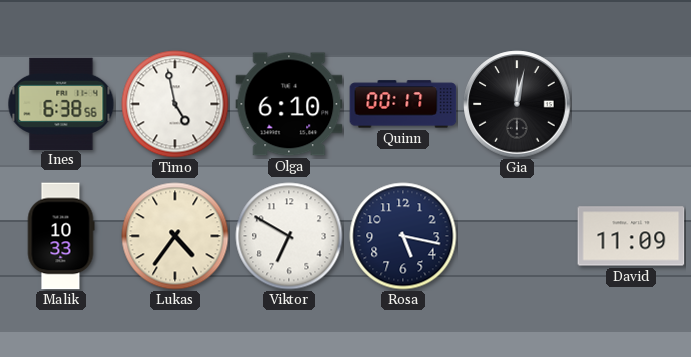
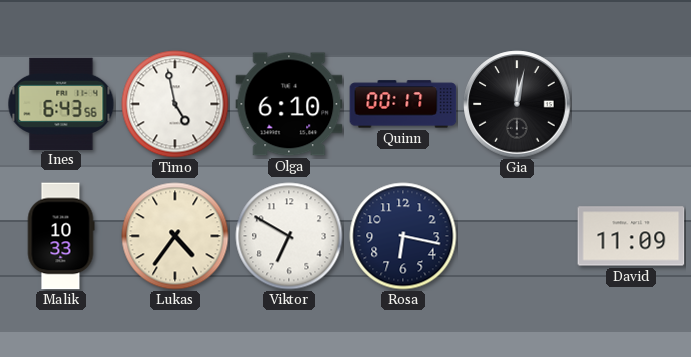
Ines: 6:38 -> 6:43 (61, 103)
Rosa: 5:17 -> 6:17 (403, 236)
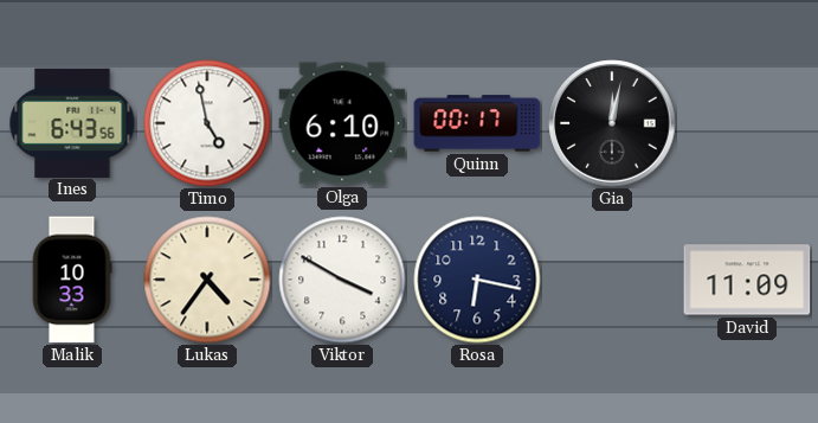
Viktor: 6:50 -> 3:50 (342, 280)
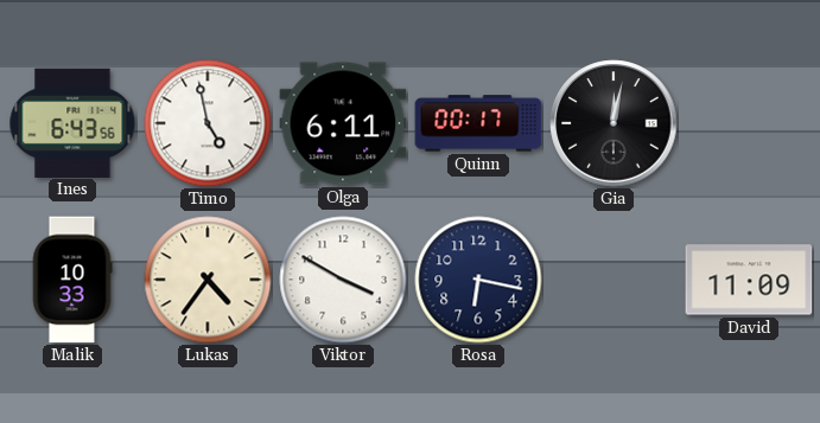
Olga: 6:10 -> 6:11 (343, 123)
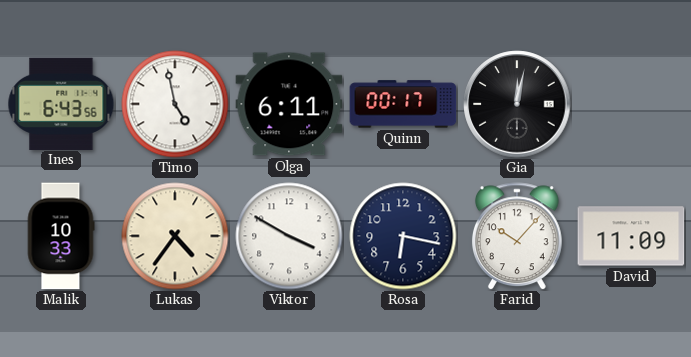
Farid: none -> 10:07 (517, 236)
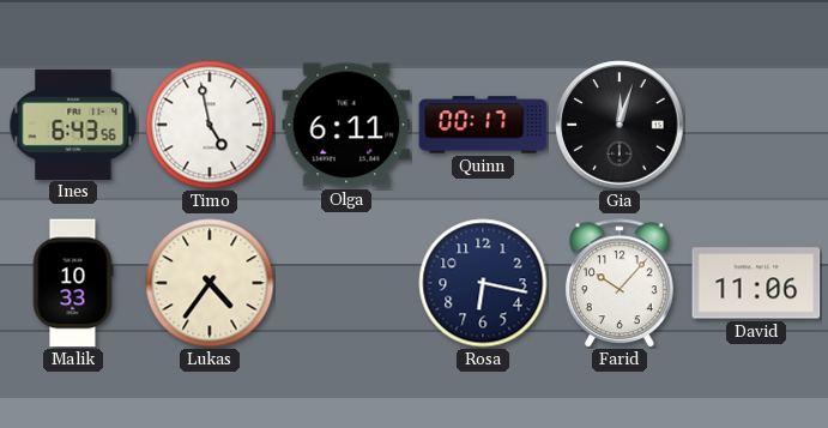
Gia: 12:02 -> 12:03 (620, 125)
Viktor: 3:50 -> none (289, 236)
David: 11:09 -> 11:06 (756, 283)
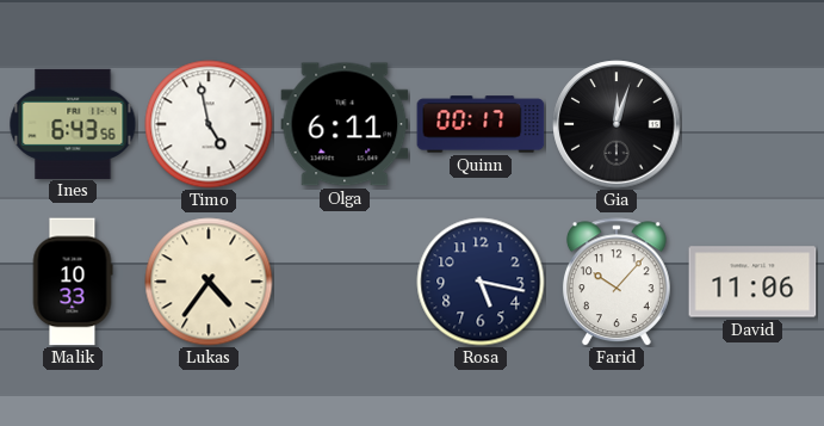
Rosa: 6:17 -> 5:17 (481, 282)
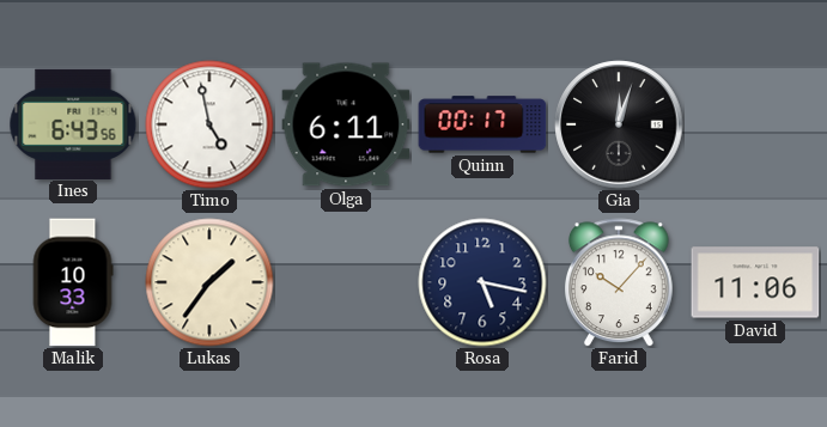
Lukas: 4:36 -> 1:36 (209, 282)
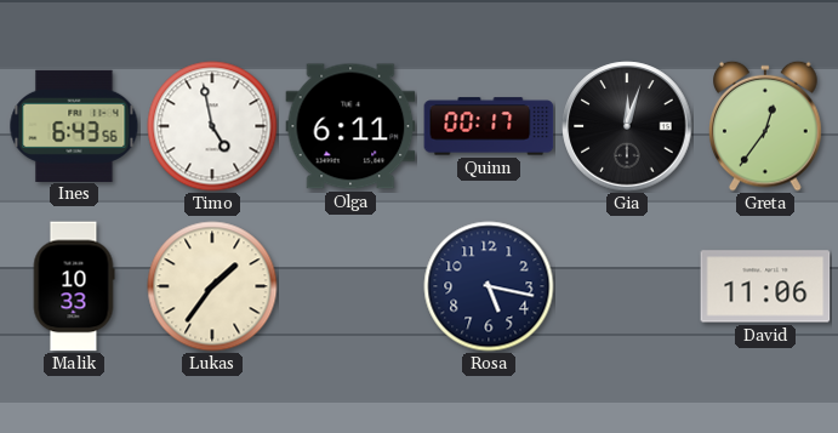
Greta: none -> 12:36 (765, 126)
Farid: 10:07 -> none (619, 282)
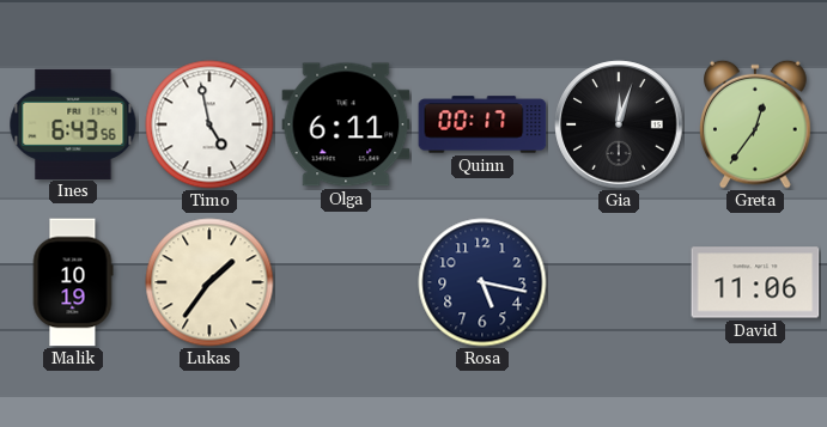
Malik: 10:33 -> 10:19 (73, 282)
